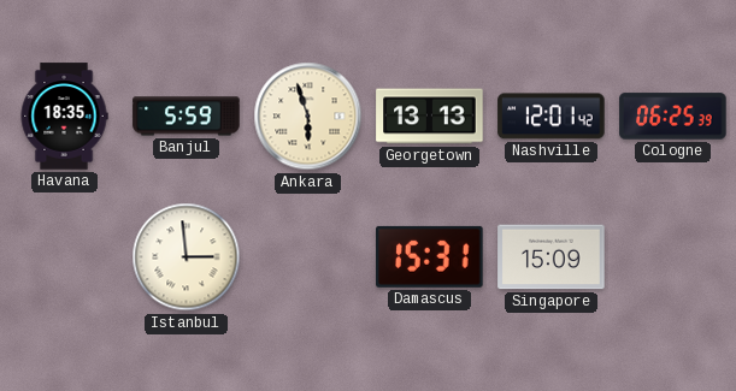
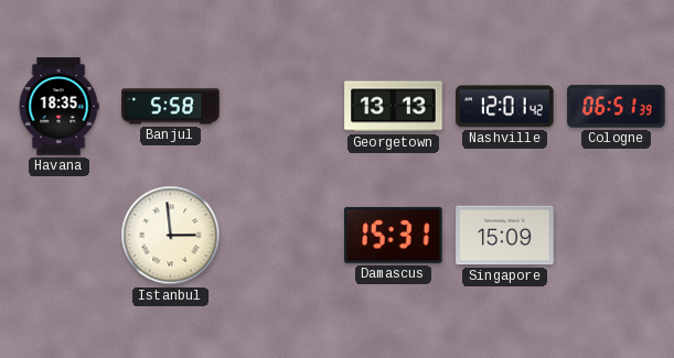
Banjul: 5:59 -> 5:58 (171, 107)
Ankara: 5:57 -> none (308, 117)
Cologne: 06:25 -> 06:51 (617, 107)
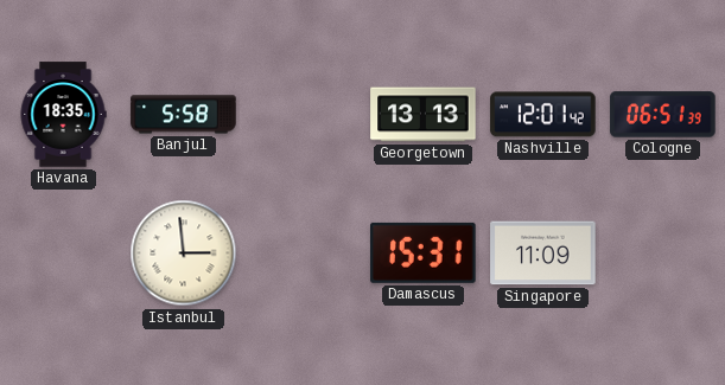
Singapore: 15:09 -> 11:09 (543, 254)
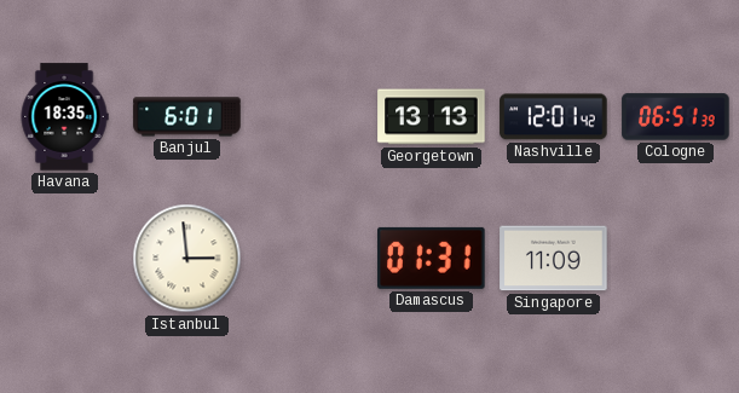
Banjul: 5:58 -> 6:01 (187, 117)
Damascus: 15:31 -> 01:31 (432, 258)
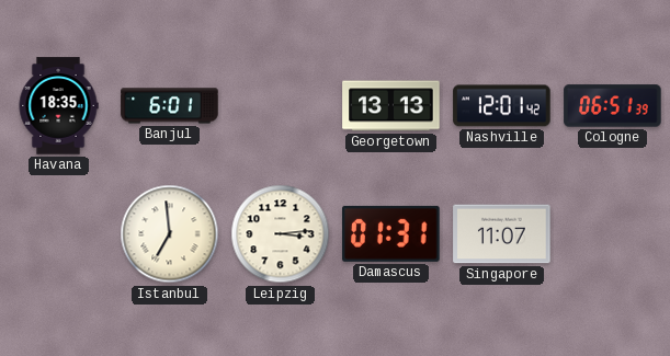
Istanbul: 2:59 -> 6:59 (170, 234)
Leipzig: none -> 3:14 (281, 234)
Singapore: 11:09 -> 11:07 (502, 234)
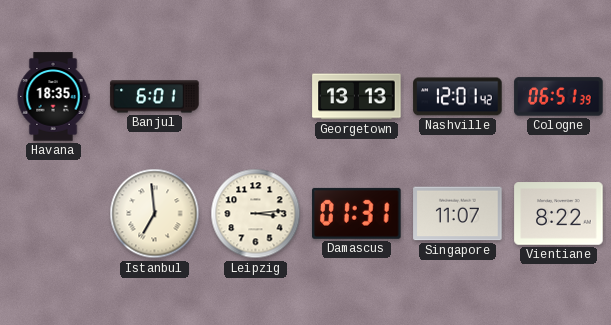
Vientiane: none -> 8:22 (559, 214)
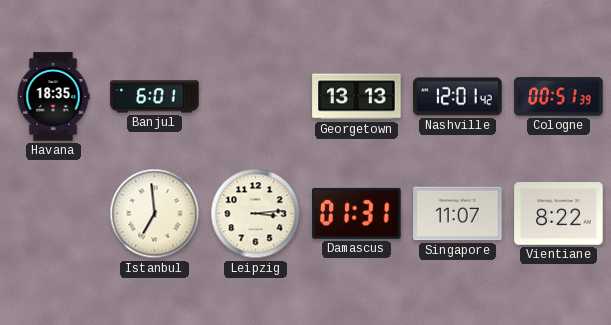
Cologne: 06:51 -> 00:51 (559, 97)
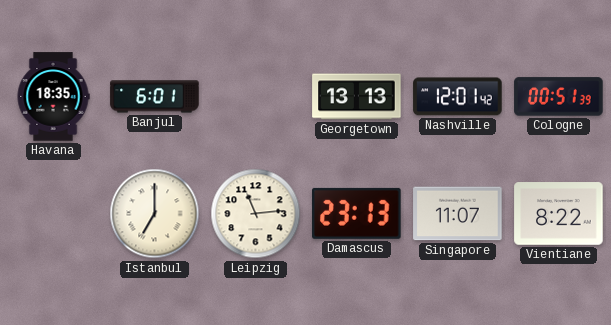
Istanbul: 6:59 -> 7:00 (155, 214)
Leipzig: 3:14 -> 11:14 (256, 214)
Damascus: 01:31 -> 23:13 (357, 213)
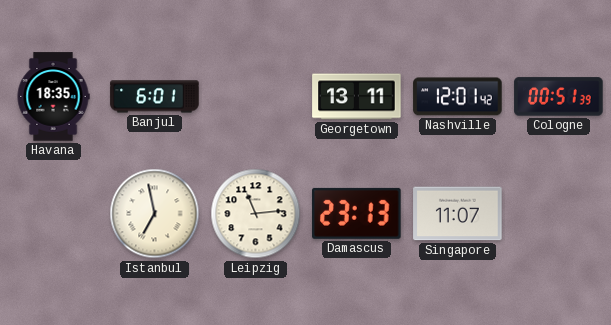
Georgetown: 13:13 -> 13:11 (357, 97)
Istanbul: 7:00 -> 6:58 (155, 214)
Vientiane: 8:22 -> none (559, 214)
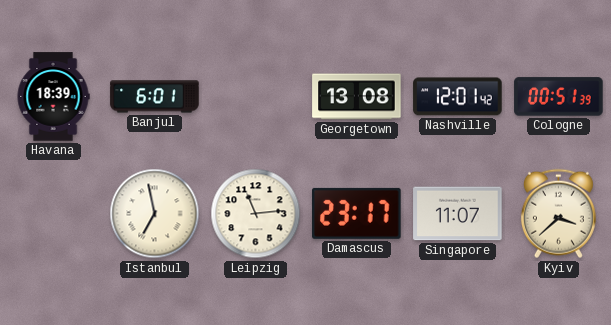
Havana: 18:35 -> 18:39 (53, 97)
Georgetown: 13:11 -> 13:08 (357, 97)
Damascus: 23:13 -> 23:17 (357, 213)
Kyiv: none -> 3:38 (558, 214)
